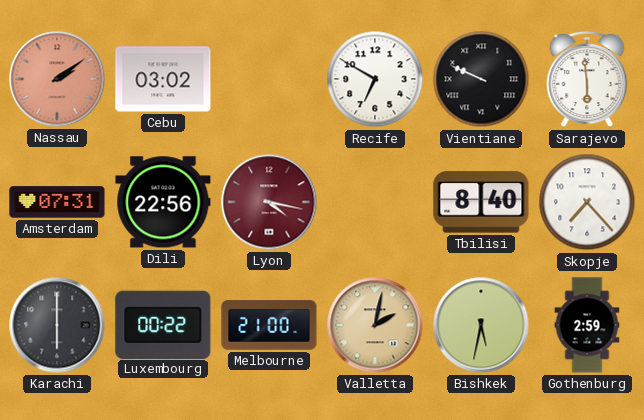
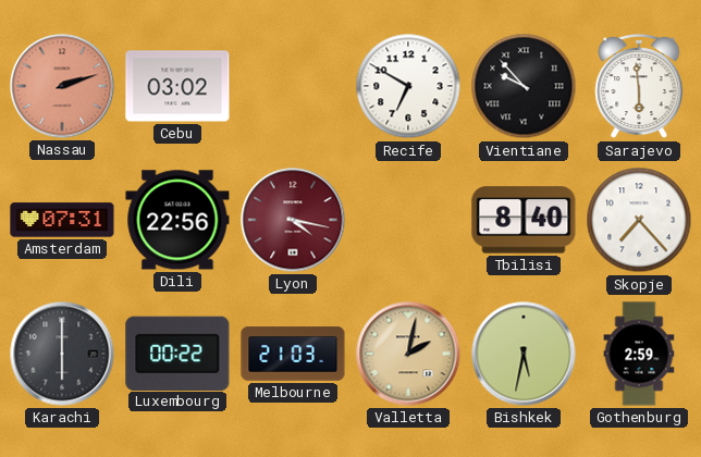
Nassau: 2:09 -> 2:12 (62, 86)
Vientiane: 9:49 -> 9:53 (524, 86)
Melbourne: 21:00 -> 21:03 (293, 354)
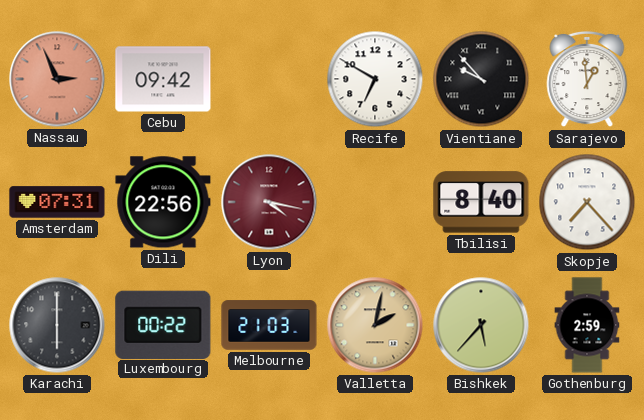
Nassau: 2:12 -> 2:56 (57, 79)
Cebu: 03:02 -> 09:42 (163, 79)
Sarajevo: 5:59 -> 12:59 (587, 79)
Bishkek: 5:32 -> 5:37 (481, 325)
